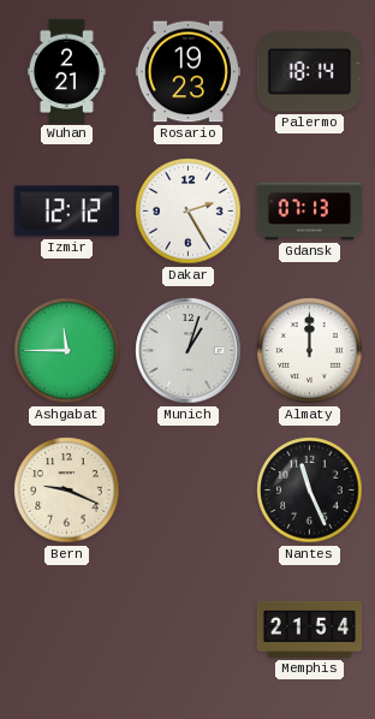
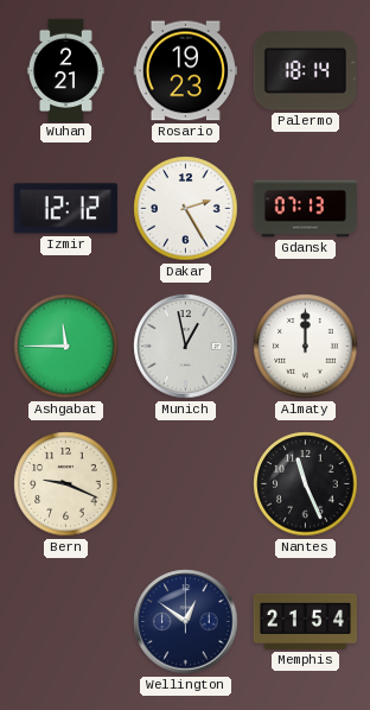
Munich: 1:03 -> 12:58 (186, 347)
Wellington: none -> 12:51 (186, 622)
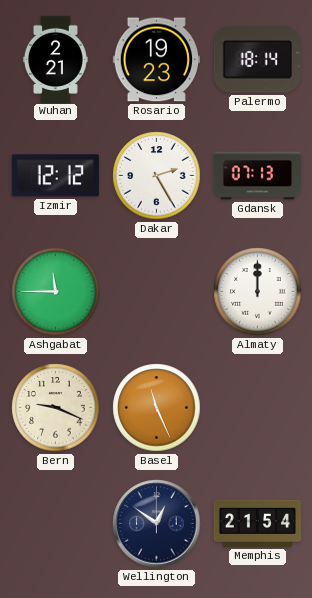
Munich: 12:58 -> none (186, 347)
Basel: none -> 11:26 (157, 408)
Nantes: 11:26 -> none (306, 484)
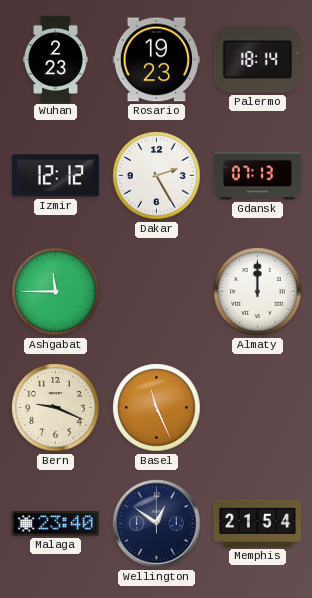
Wuhan: 2:21 -> 2:23 (55, 59)
Malaga: none -> 23:40 (55, 524)
